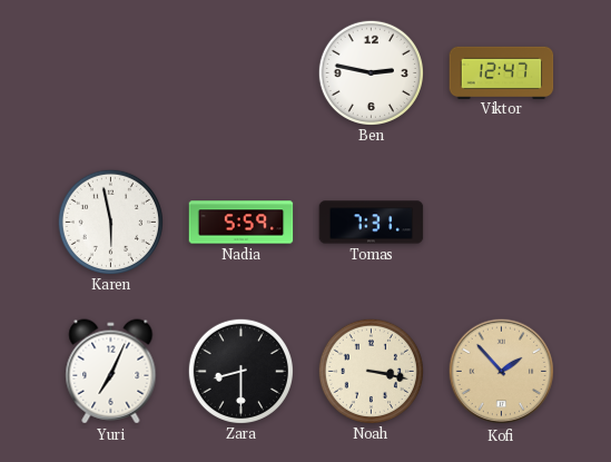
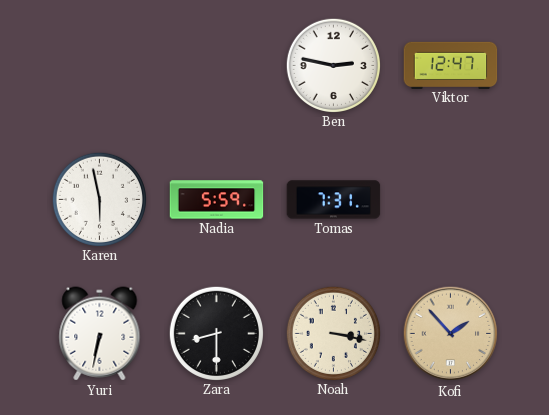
Yuri: 7:04 -> 6:32 (100, 334)
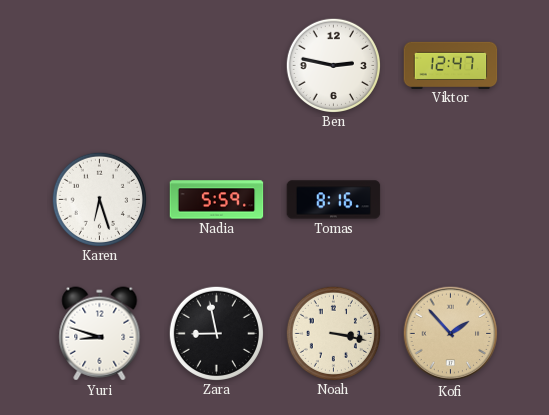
Karen: 5:58 -> 6:27 (99, 199)
Tomas: 7:31 -> 8:16 (334, 200)
Yuri: 6:32 -> 8:48 (100, 334)
Zara: 8:30 -> 8:58 (216, 333)
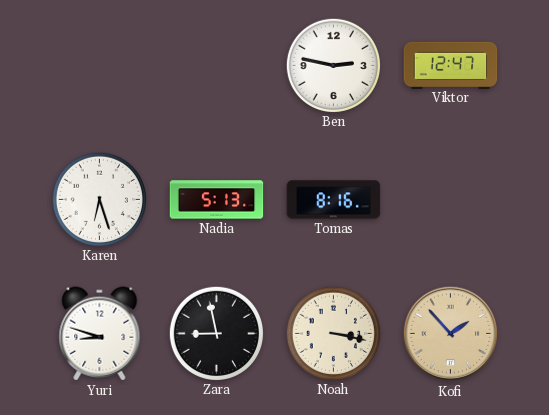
Nadia: 5:59 -> 5:13 (217, 200)
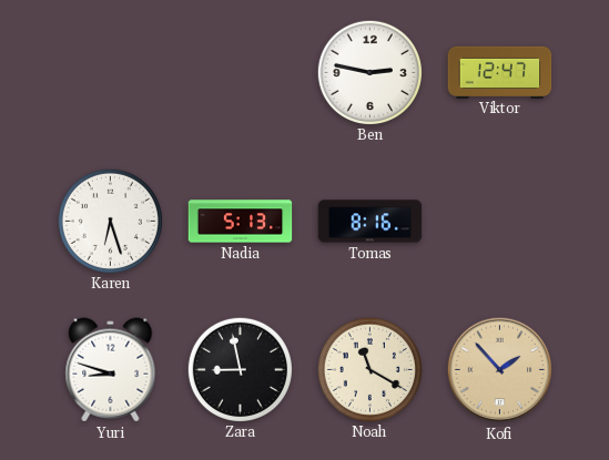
Noah: 3:17 -> 11:20 (369, 369)
